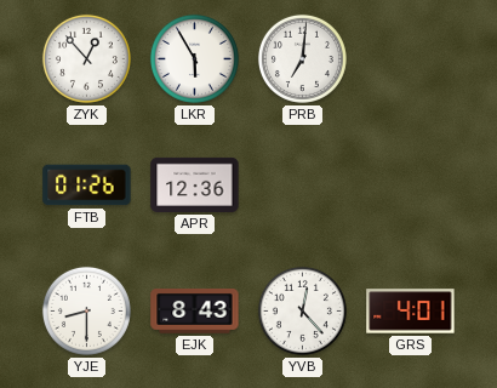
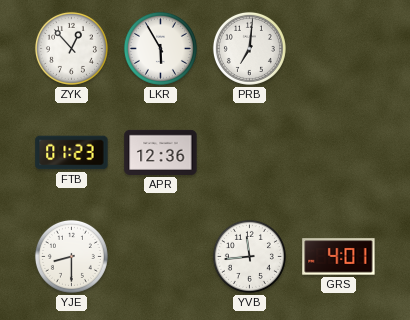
FTB: 01:26 -> 01:23 (72, 153)
EJK: 8:43 -> none (195, 312)
YVB: 12:23 -> 11:44 (249, 256)
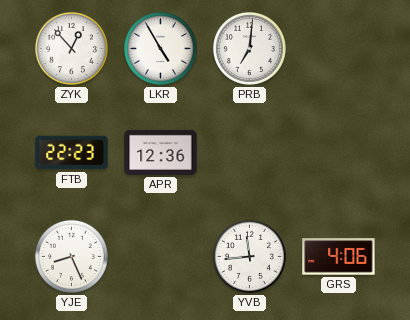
LKR: 5:55 -> 4:55 (160, 48)
FTB: 01:23 -> 22:23 (72, 153)
YJE: 8:30 -> 8:26 (71, 256)
GRS: 4:01 -> 4:06 (339, 257)
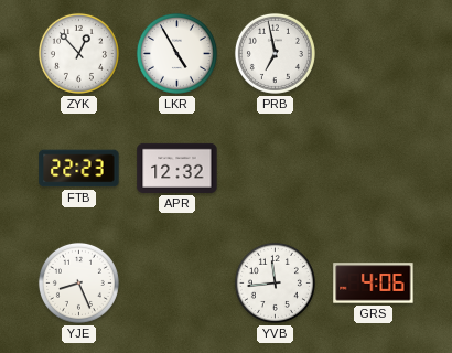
PRB: 7:01 -> 6:58 (275, 53)
APR: 12:36 -> 12:32 (177, 168)
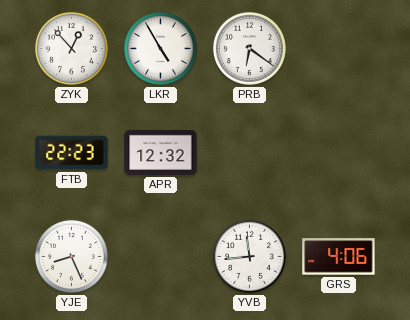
PRB: 6:58 -> 6:21 (249, 48)
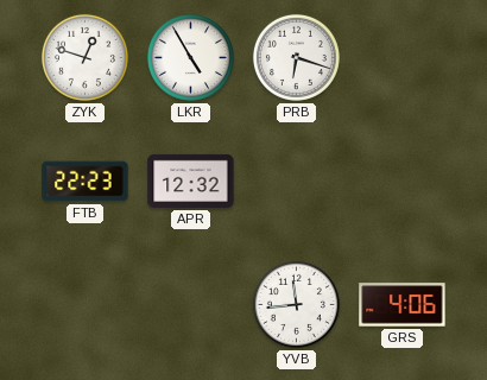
ZYK: 12:53 -> 12:48 (84, 57)
PRB: 6:21 -> 6:18 (296, 57)
YJE: 8:26 -> none (71, 256)
